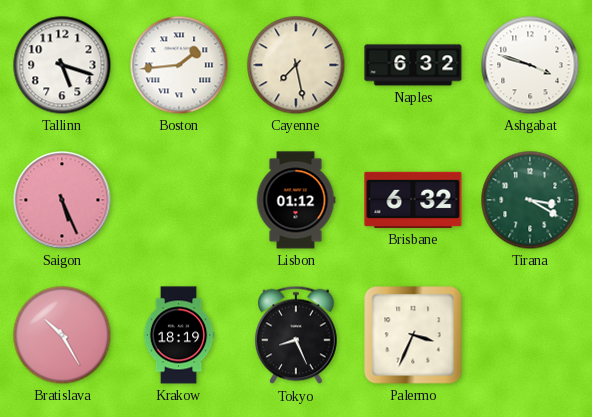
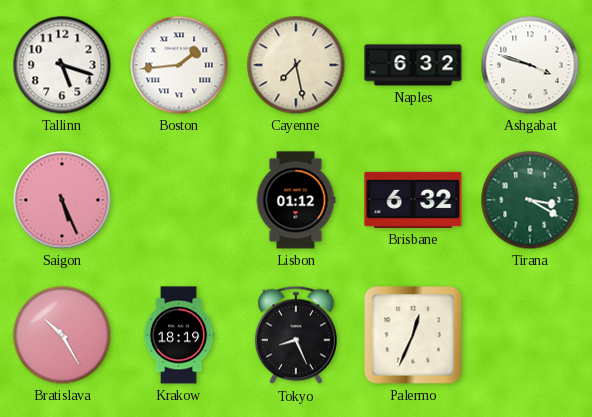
Palermo: 3:34 -> 12:34 (413, 335)
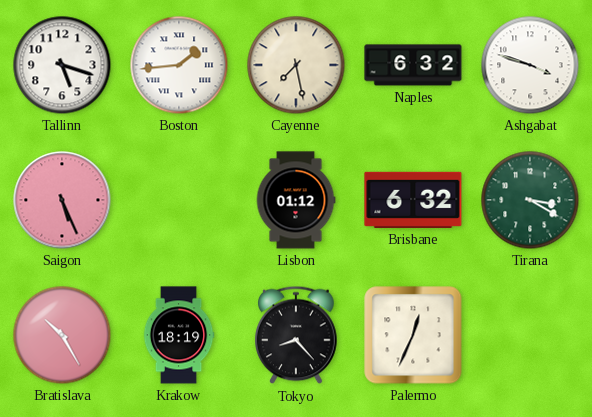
Tokyo: 8:26 -> 8:23 (296, 335)
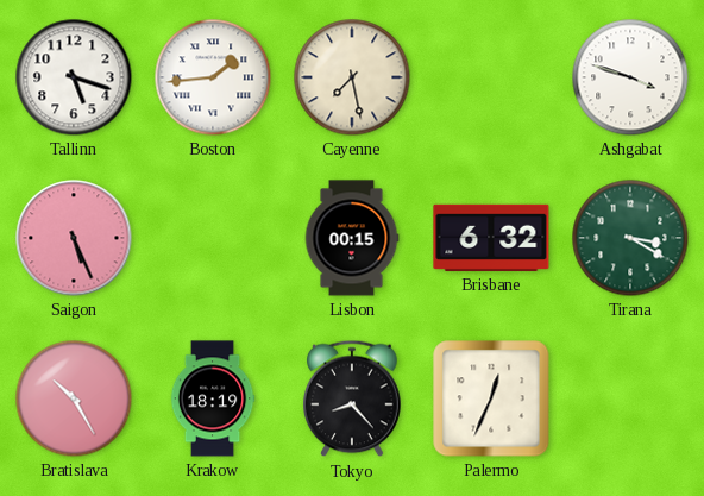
Naples: 6:32 -> none (413, 65)
Lisbon: 01:12 -> 00:15 (352, 238)
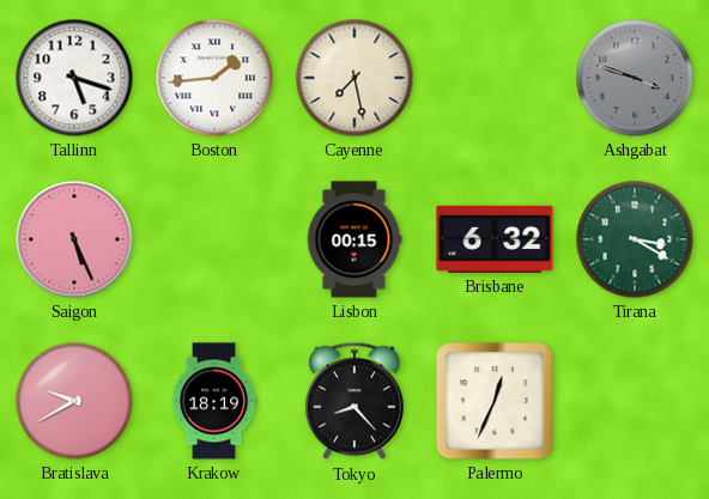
Ashgabat dial: white -> grey (635, 78)
Bratislava: 10:25 -> 9:40 (74, 401)
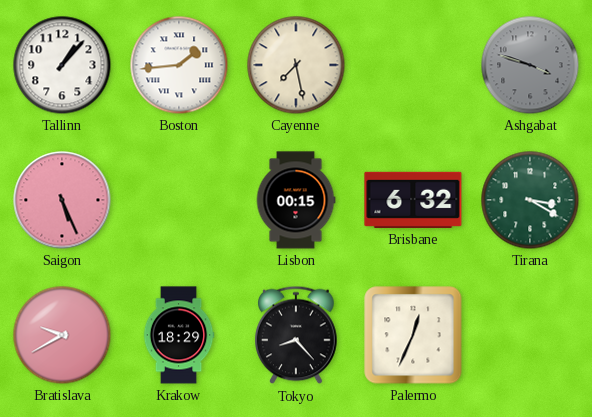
Tallinn: 5:18 -> 1:07 (62, 65)
Krakow: 18:19 -> 18:29 (179, 335)
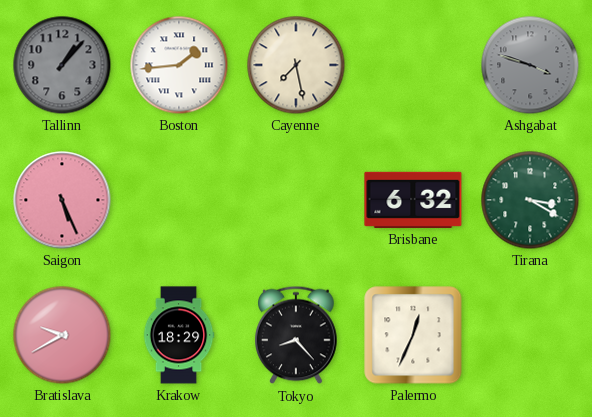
Tallinn dial: white -> grey (62, 65)
Lisbon: 00:15 -> none (296, 200)
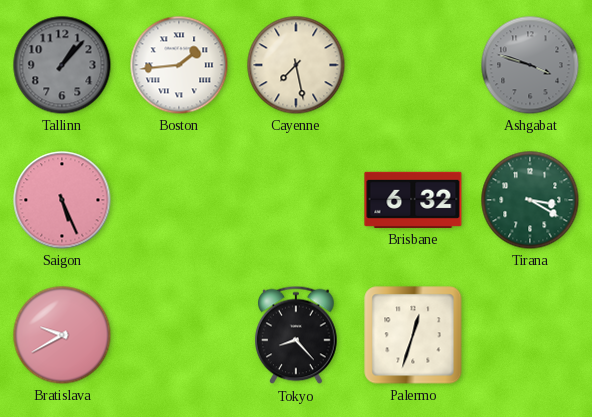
Krakow: 18:29 -> none (179, 335)
Palermo: 12:34 -> 12:33 (413, 335)
